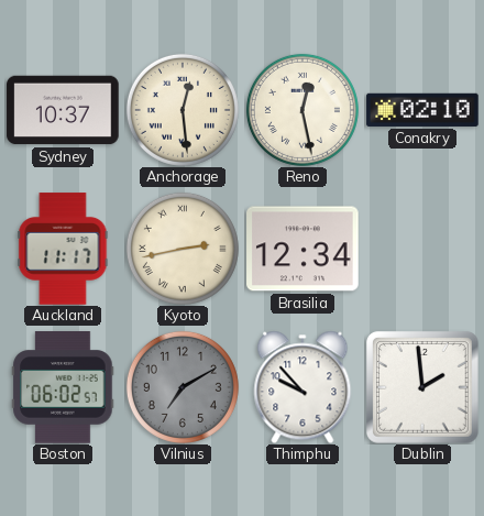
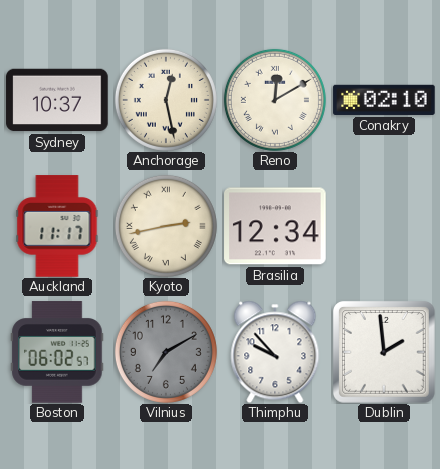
Anchorage: 12:29 -> 12:28 (166, 100)
Reno: 12:28 -> 12:10 (275, 100)
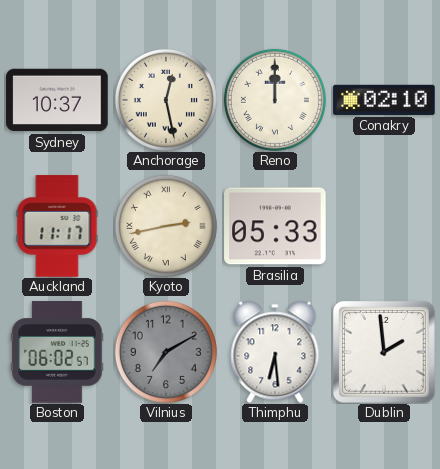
Reno: 12:10 -> 12:00 (275, 100)
Brasilia: 12:34 -> 05:33 (275, 226)
Thimphu: 9:53 -> 6:29 (275, 352)
